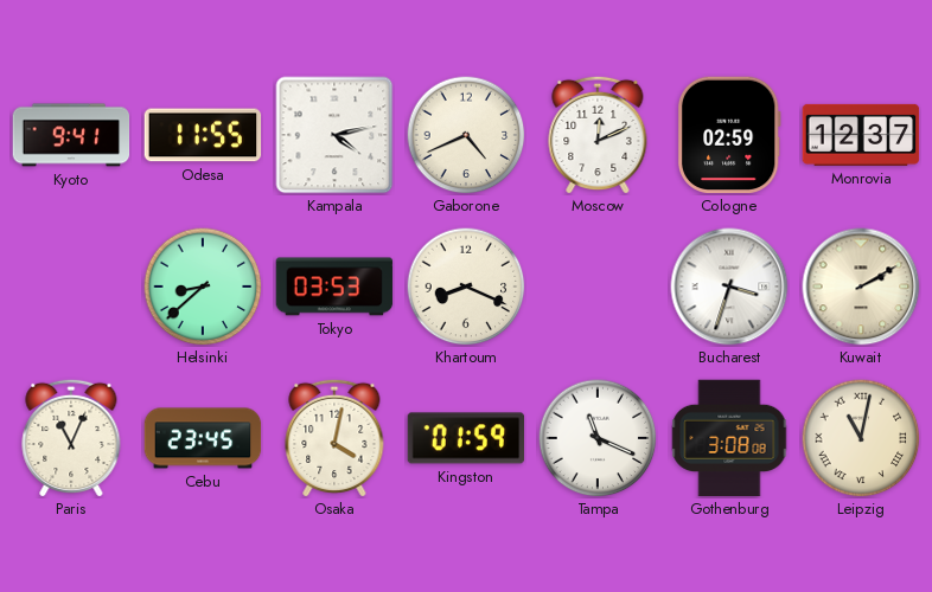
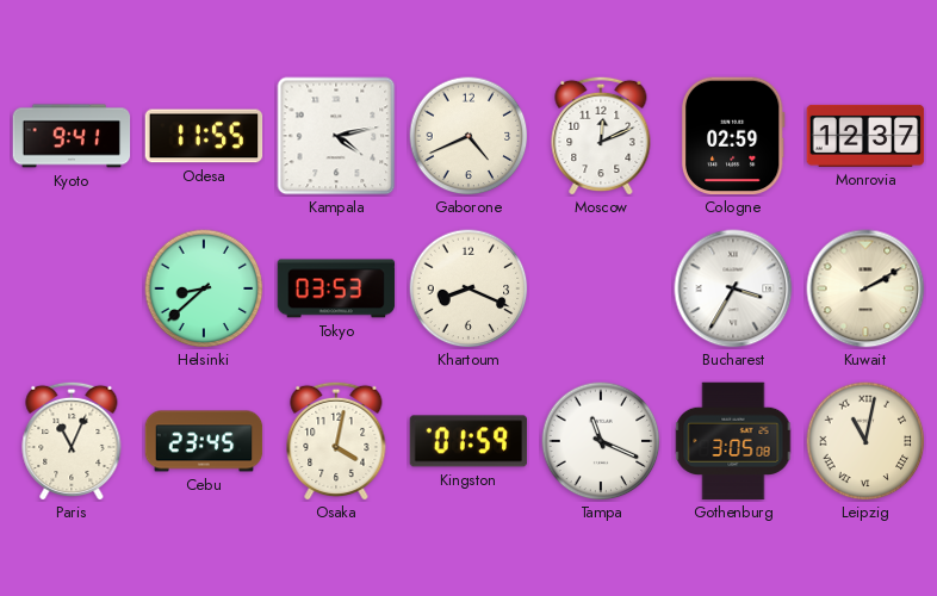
Bucharest: 3:33 -> 3:35 (733, 288)
Gothenburg: 3:08 -> 3:05 (733, 441)
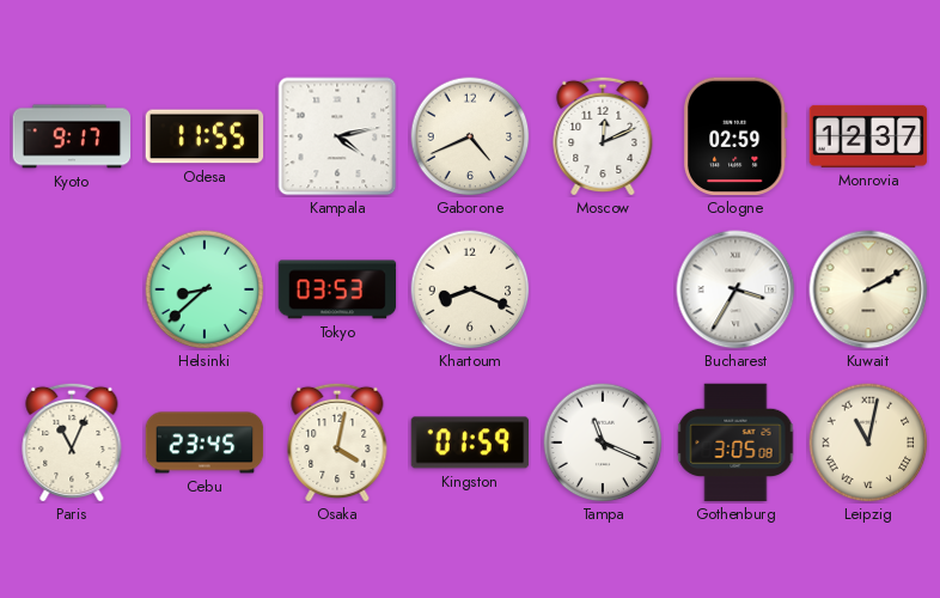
Kyoto: 9:41 -> 9:17 (72, 136)
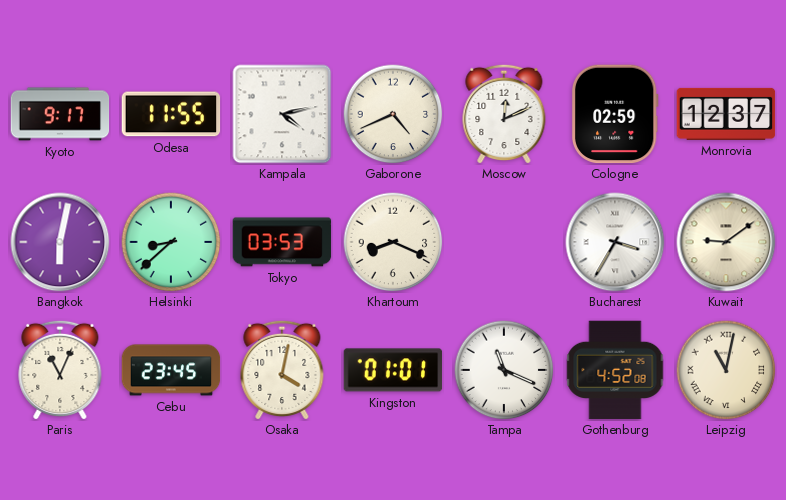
Bangkok: none -> 6:02 (60, 242)
Kuwait: 2:10 -> 9:09 (726, 242)
Kingston: 01:59 -> 01:01 (393, 370)
Gothenburg: 3:05 -> 4:52 (615, 370)
